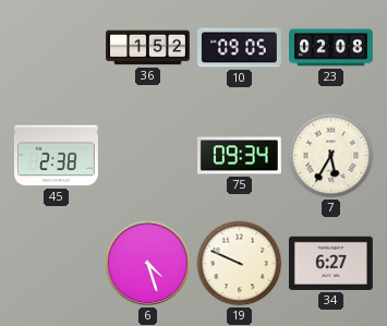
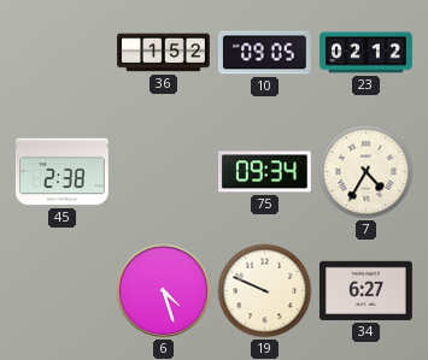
23: 02:08 -> 02:12 (367, 53)
7: 5:35 -> 4:35 (367, 172)
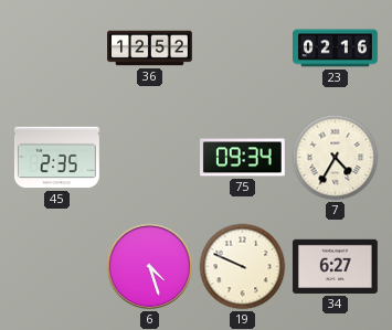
36: 1:52 -> 12:52 (150, 49)
10: 09:05 -> none (264, 53)
23: 02:12 -> 02:16 (336, 49)
45: 2:38 -> 2:35 (57, 158)
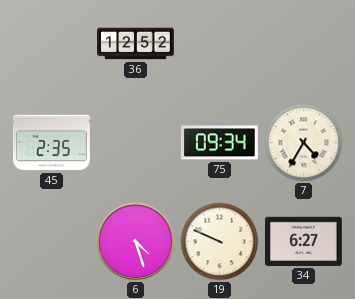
23: 02:16 -> none (336, 49)
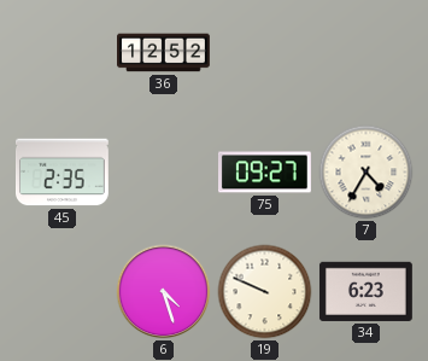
75: 09:34 -> 09:27 (265, 173)
34: 6:27 -> 6:23 (365, 291)
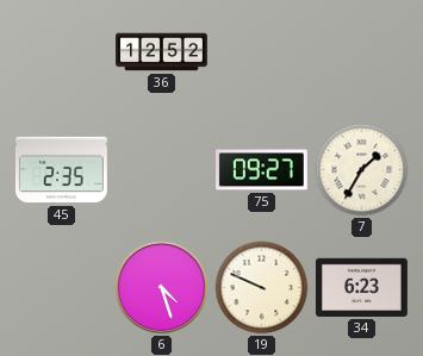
7: 4:35 -> 1:35 (362, 170)
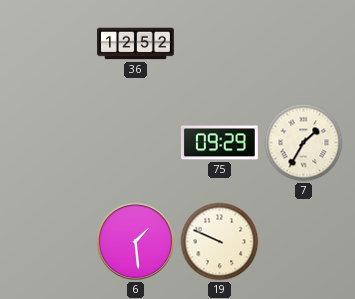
45: 2:35 -> none (62, 170)
75: 09:27 -> 09:29 (220, 143)
6: 4:27 -> 1:29 (136, 242)
34: 6:23 -> none (361, 287)
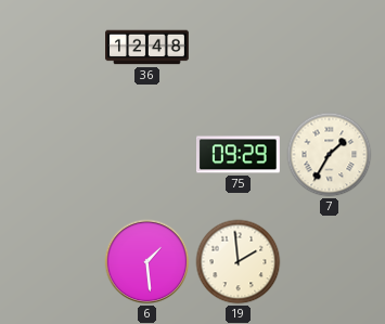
36: 12:52 -> 12:48 (147, 48)
19: 9:49 -> 1:59 (239, 262)
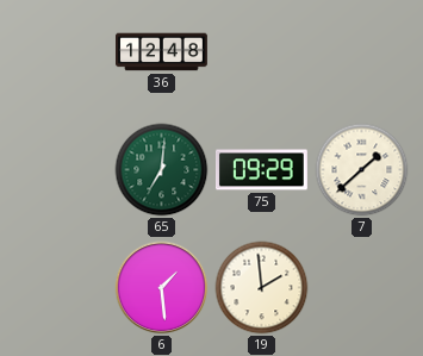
65: none -> 7:01 (162, 170)
7: 1:35 -> 1:38 (362, 170)
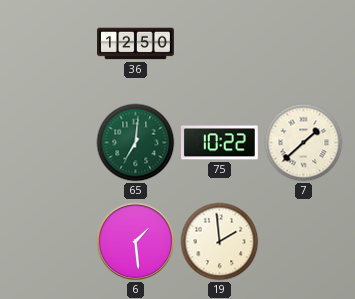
36: 12:48 -> 12:50 (136, 44)
75: 09:29 -> 10:22 (220, 143)
